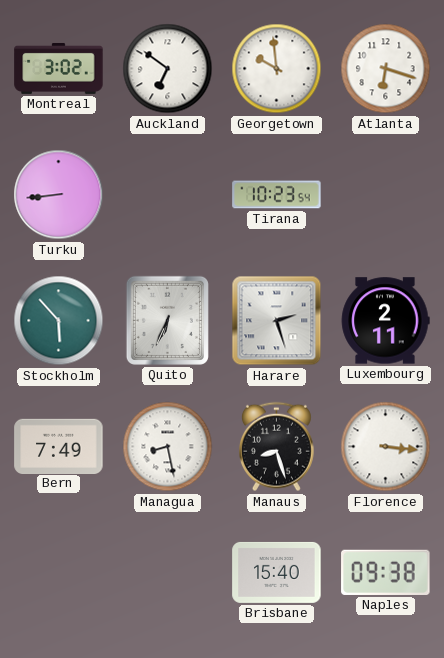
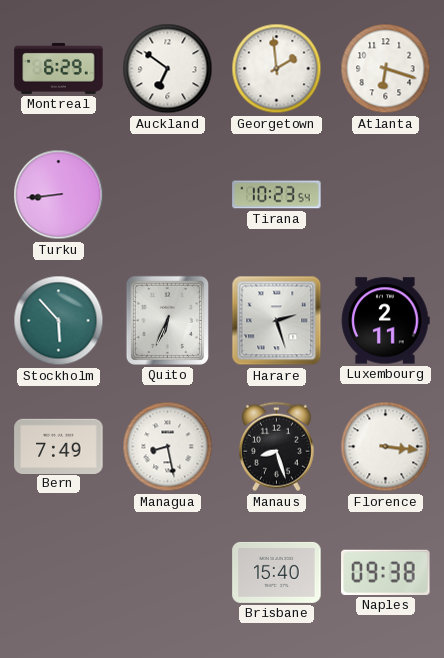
Montreal: 3:02 -> 6:29 (59, 68)
Georgetown: 9:59 -> 1:59 (277, 69)
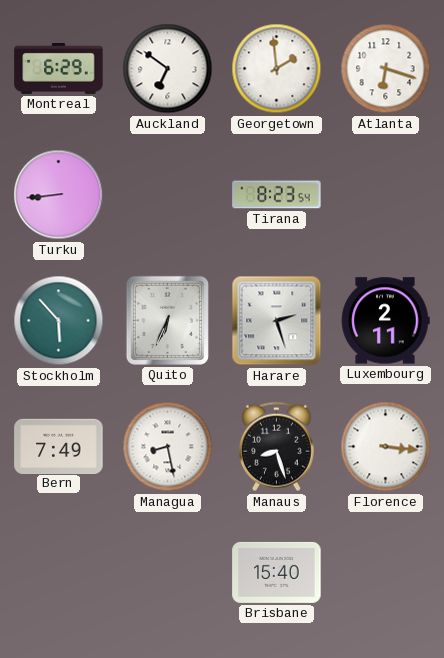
Tirana: 10:23 -> 8:23 (277, 195)
Naples: 09:38 -> none (386, 572)
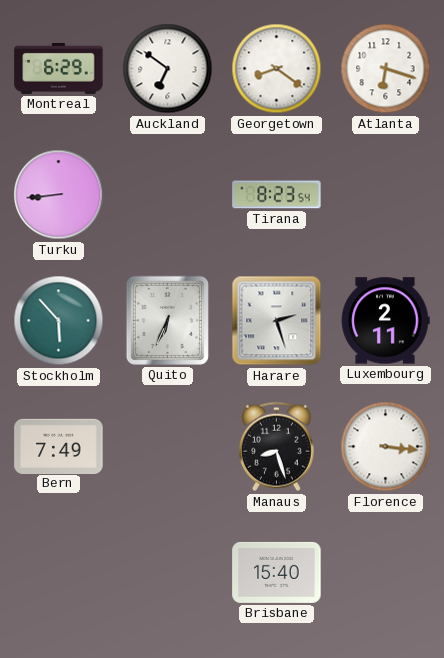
Georgetown: 1:59 -> 8:21 (277, 69)
Managua: 8:28 -> none (168, 447)
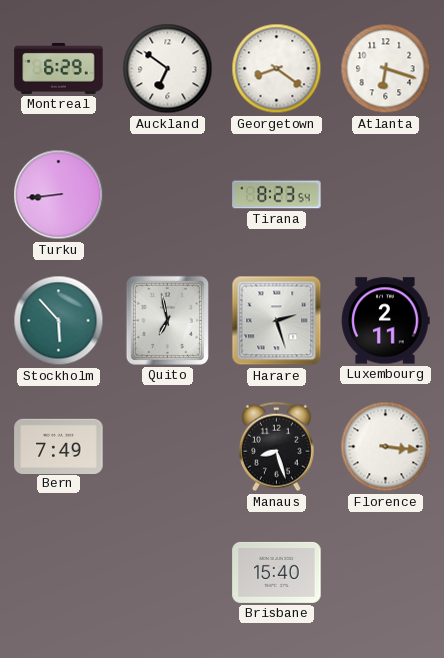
Quito: 6:34 -> 6:58 (167, 320)
